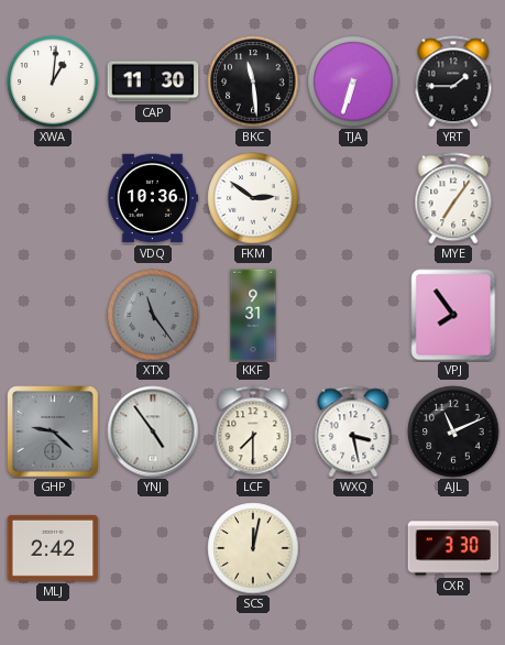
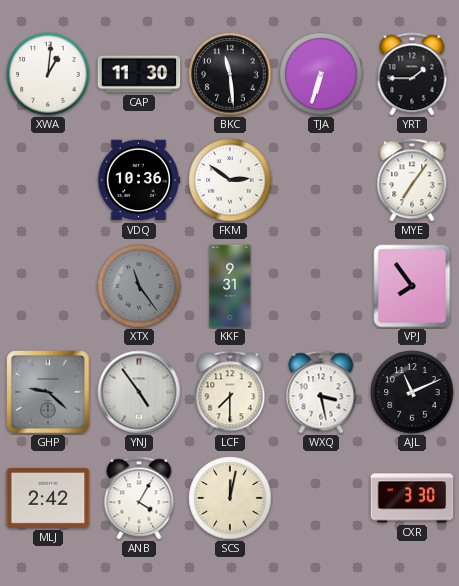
ANB: none -> 4:05 (139, 498)
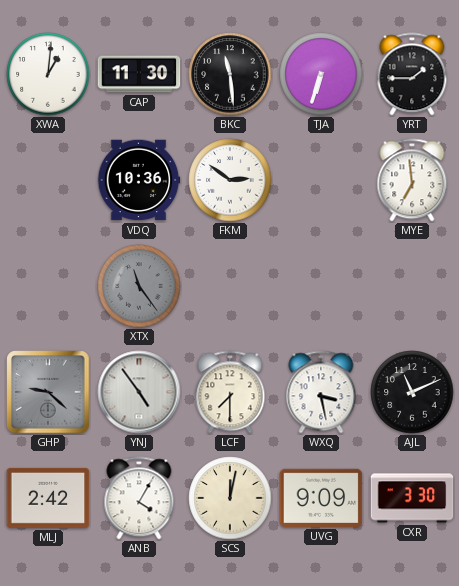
MYE: 7:06 -> 6:59 (412, 180)
KKF: 9:31 -> none (230, 286)
VPJ: 7:54 -> none (412, 286)
UVG: none -> 9:09 (321, 498)
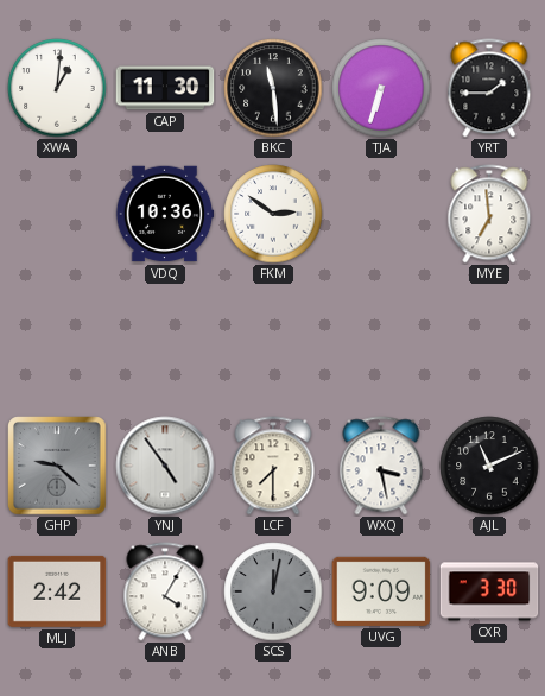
XTX: 11:24 -> none (139, 286)
SCS dial: cream -> grey (273, 591)
